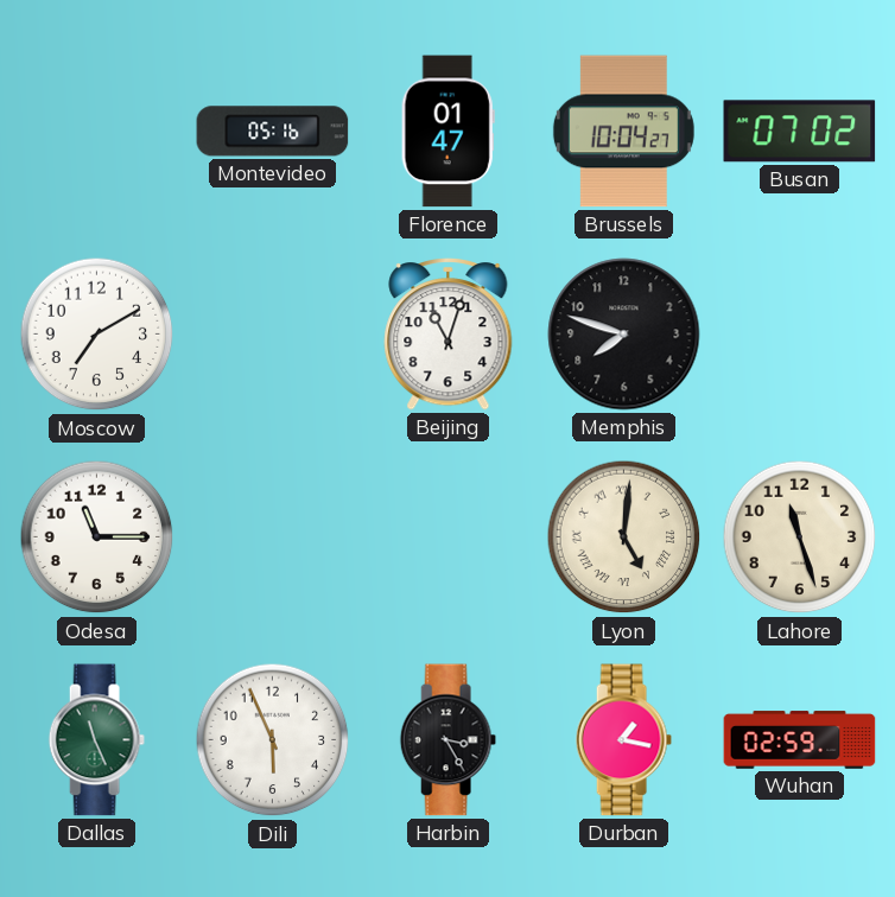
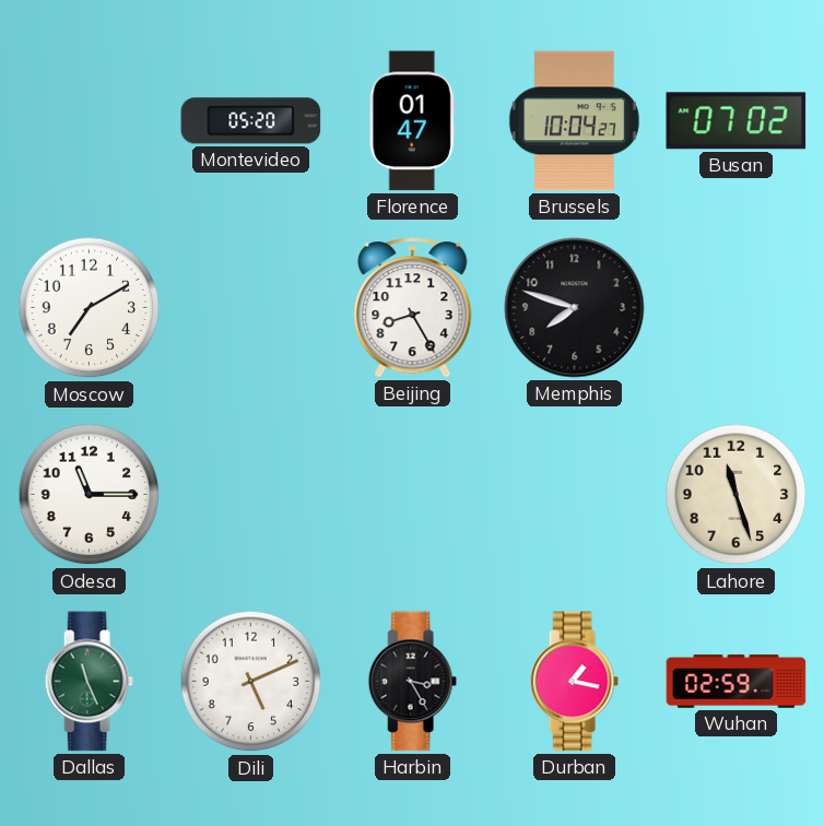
Montevideo: 05:16 -> 05:20 (251, 121)
Beijing: 11:03 -> 8:25 (413, 308)
Lyon: 5:01 -> none (624, 537)
Dili: 5:56 -> 5:11 (251, 682)
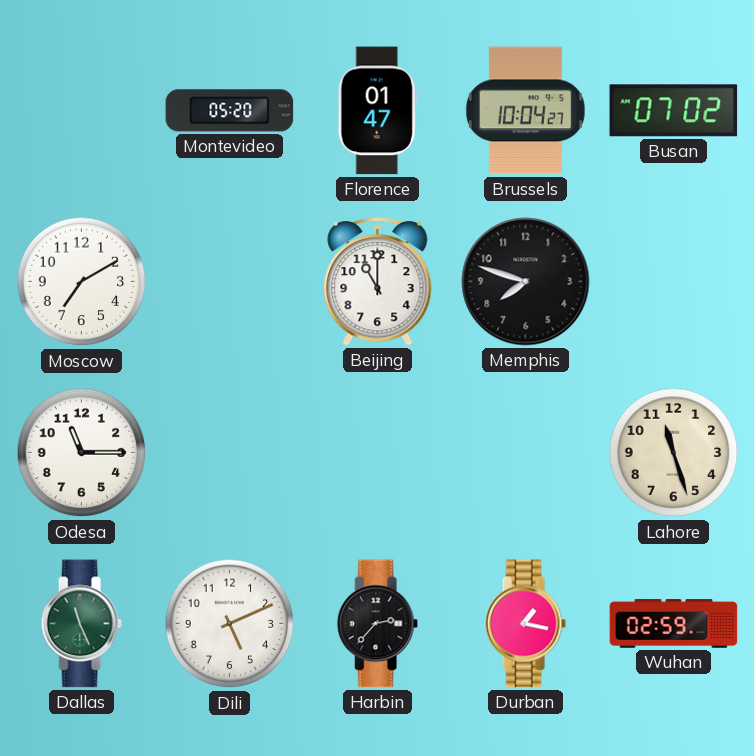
Beijing: 8:25 -> 11:00 (378, 282)
Harbin: 3:25 -> 2:37 (377, 624)
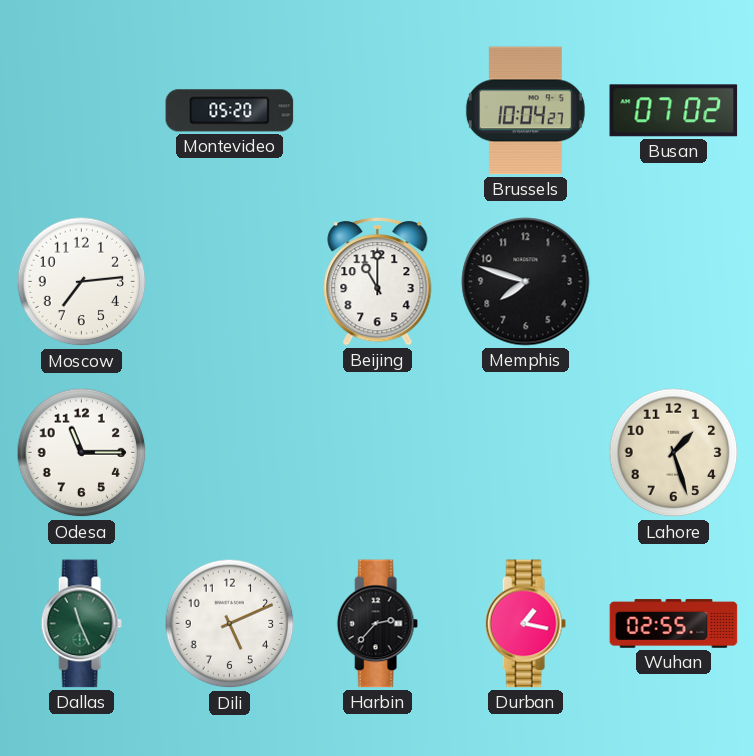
Florence: 01:47 -> none (377, 111)
Moscow: 7:10 -> 7:14 (82, 282)
Lahore: 11:27 -> 1:27 (674, 453)
Wuhan: 02:59 -> 02:55 (674, 624)
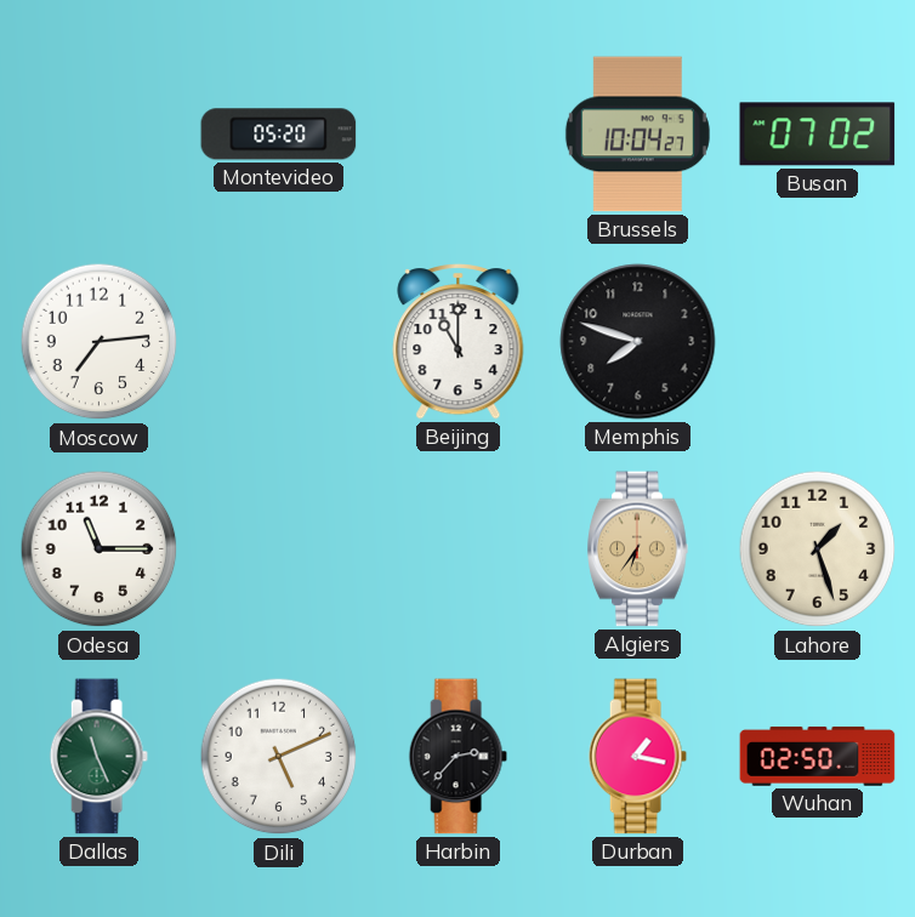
Algiers: none -> 6:36 (638, 549)
Wuhan: 02:55 -> 02:50 (818, 757)
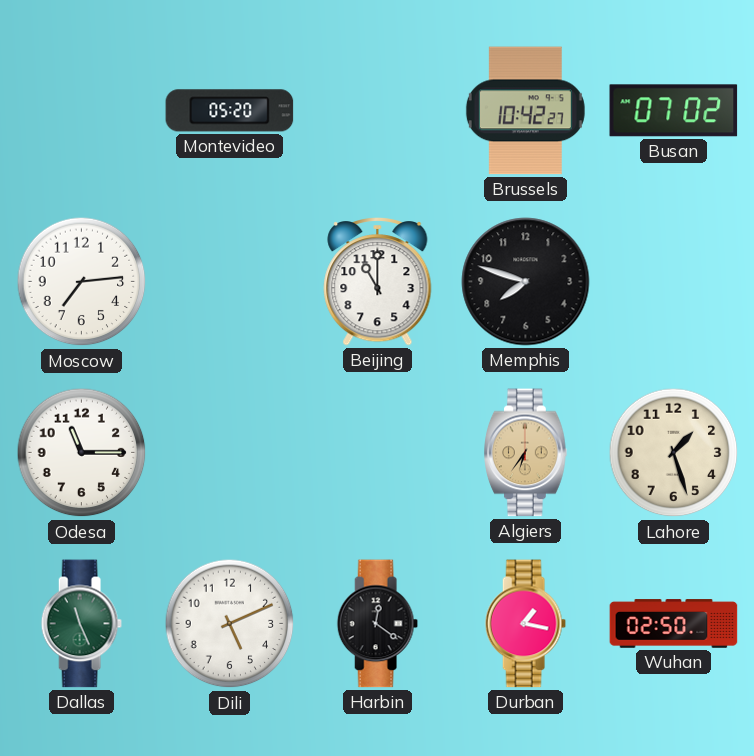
Brussels: 10:04 -> 10:42 (525, 111)
Harbin: 2:37 -> 12:21 (377, 624)
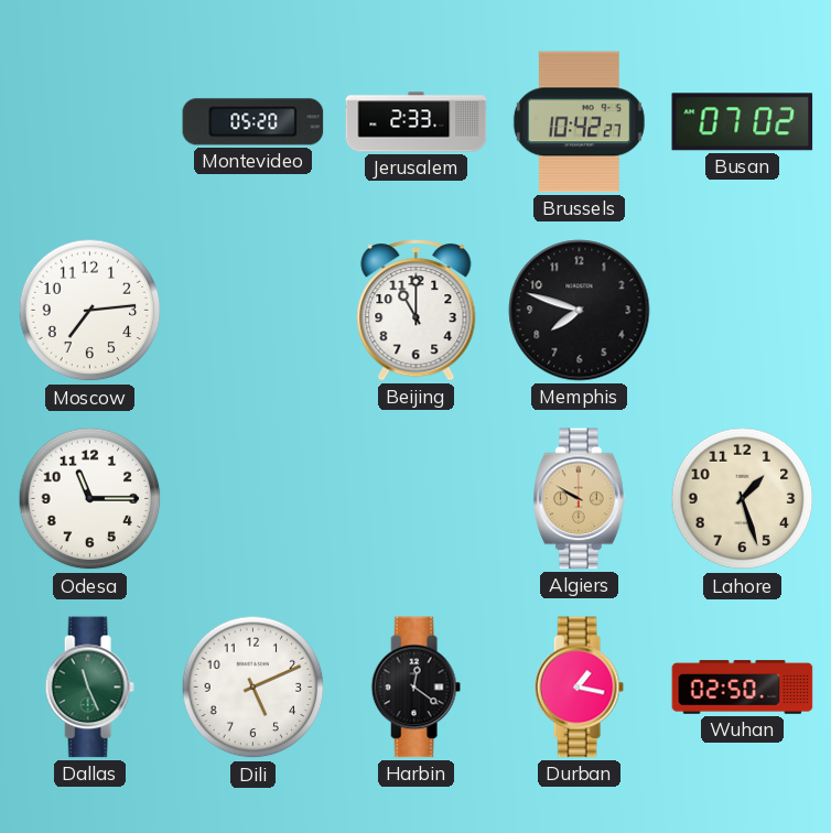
Jerusalem: none -> 2:33 (417, 122)
Algiers: 6:36 -> 9:50 (580, 499)
